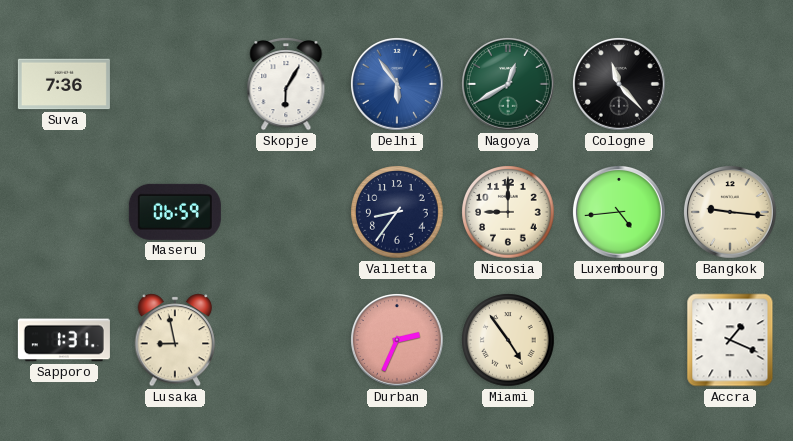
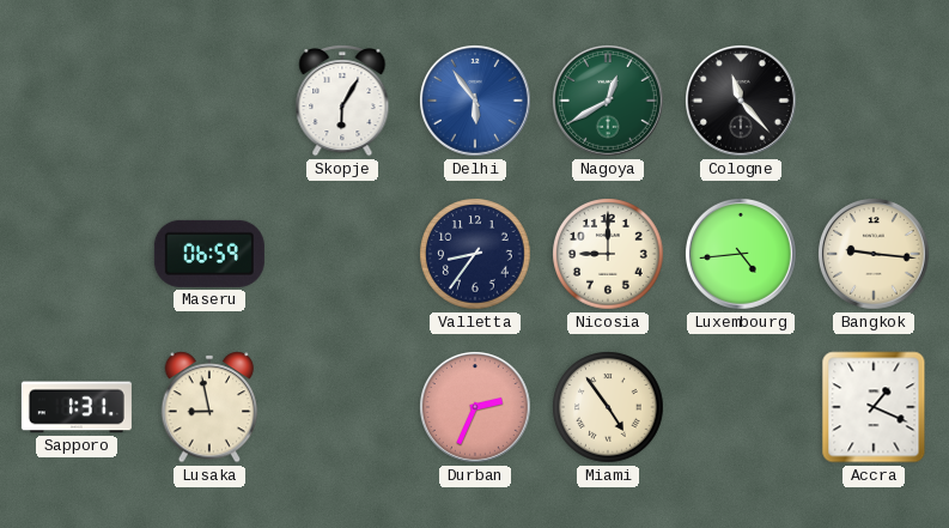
Suva: 7:36 -> none (64, 84)
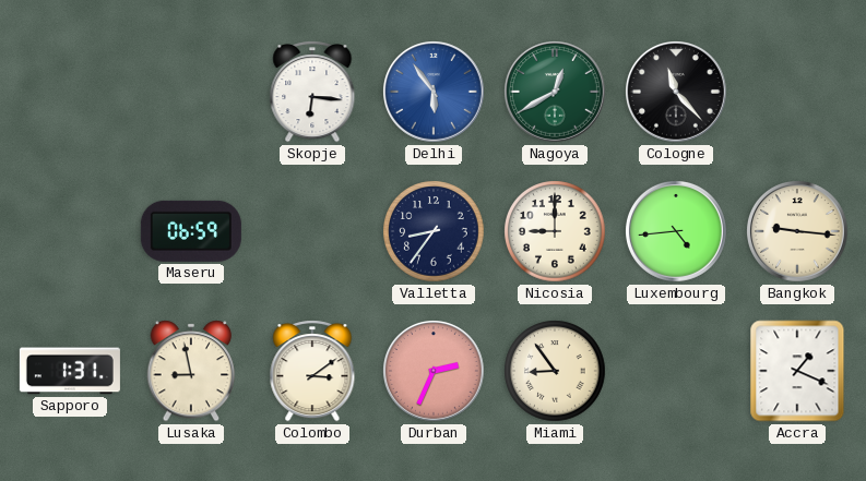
Skopje: 6:05 -> 6:16 (312, 92)
Colombo: none -> 3:09 (312, 371)
Miami: 4:54 -> 8:54 (555, 371)
